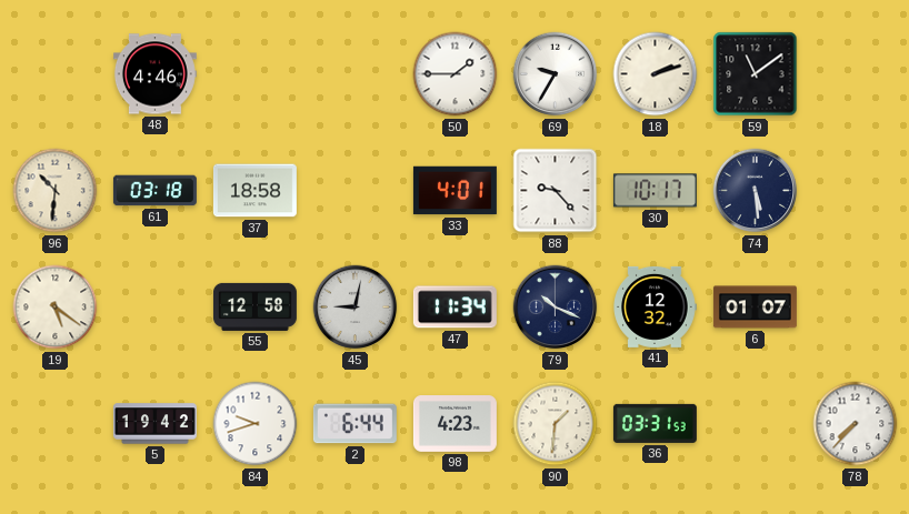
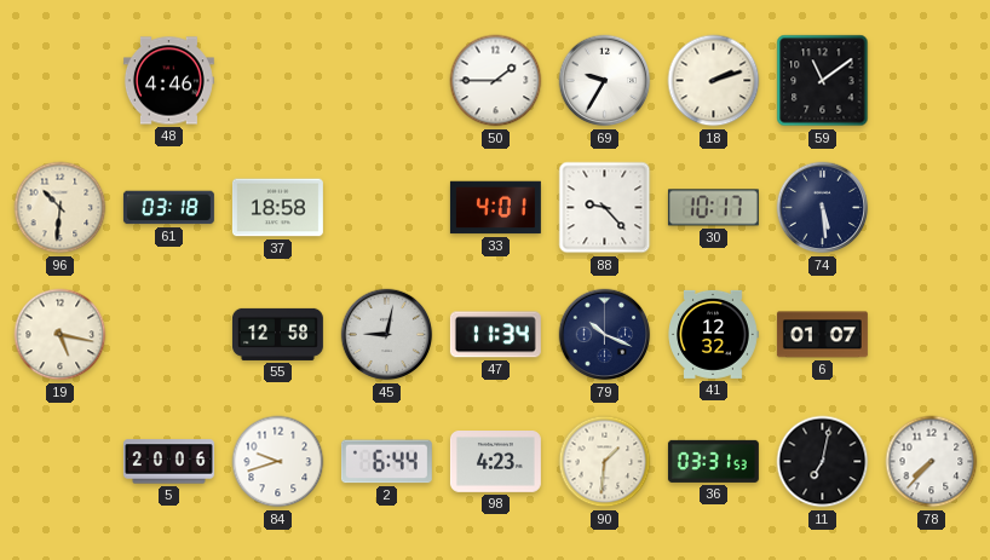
19: 5:21 -> 5:17 (61, 335)
5: 19:42 -> 20:06 (168, 462)
11: none -> 7:02 (823, 462)
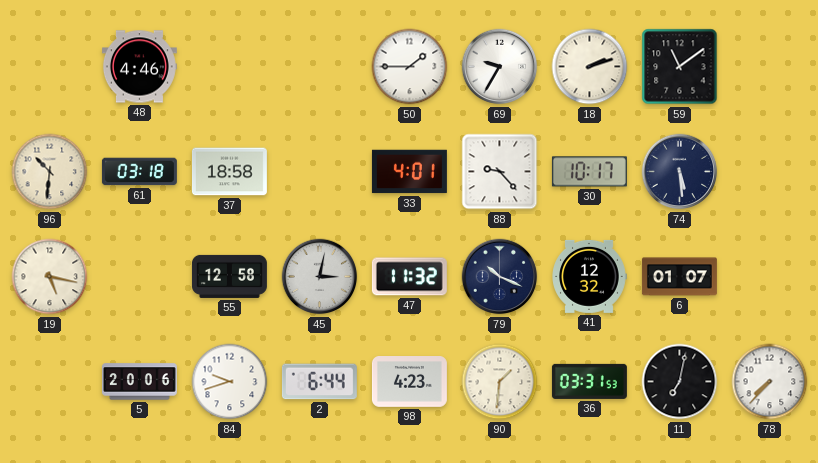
45: 9:02 -> 3:02 (320, 277)
47: 11:34 -> 11:32 (409, 277)
